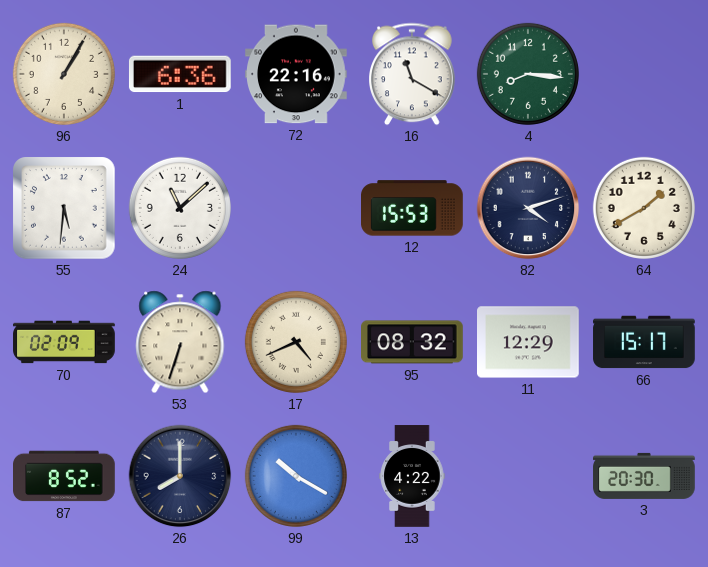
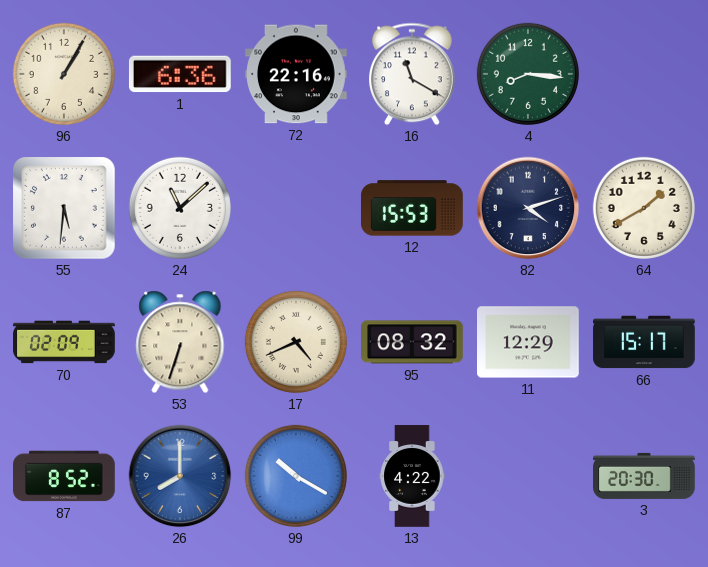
26 dial: navy -> blue (180, 476)
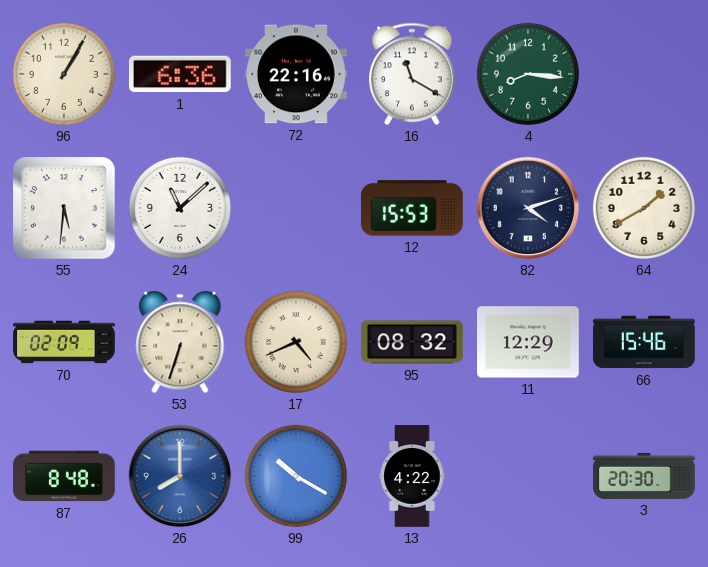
66: 15:17 -> 15:46 (644, 342)
87: 8:52 -> 8:48 (65, 476)
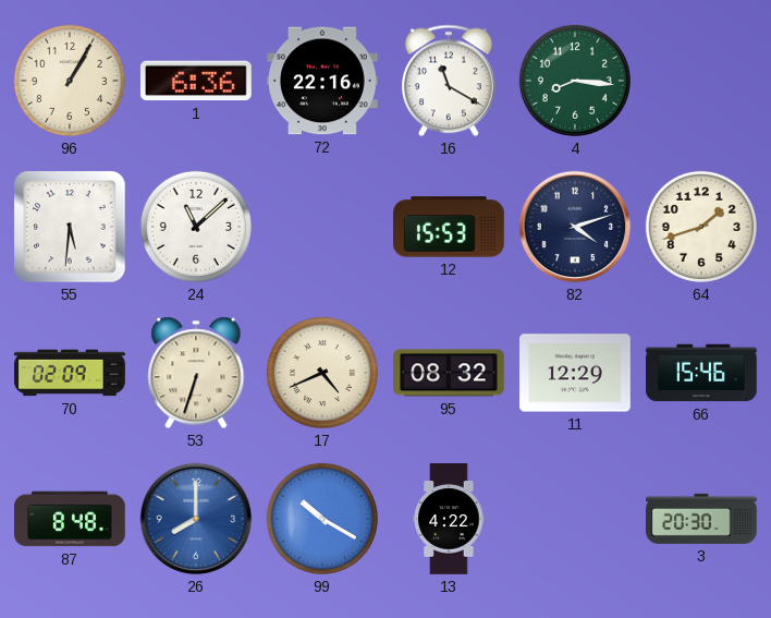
64: 1:40 -> 1:42 (701, 227)
